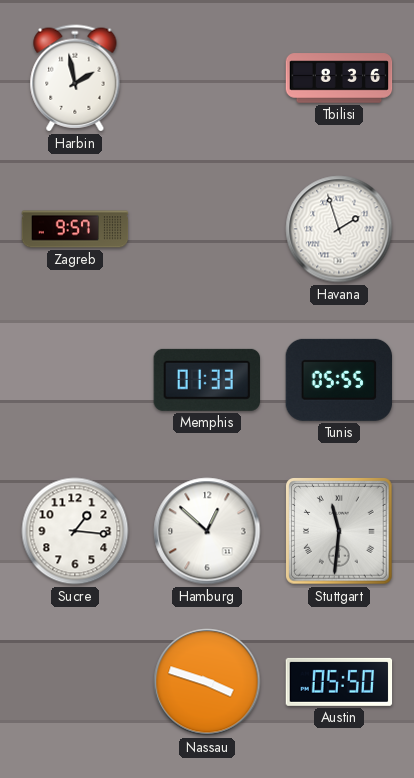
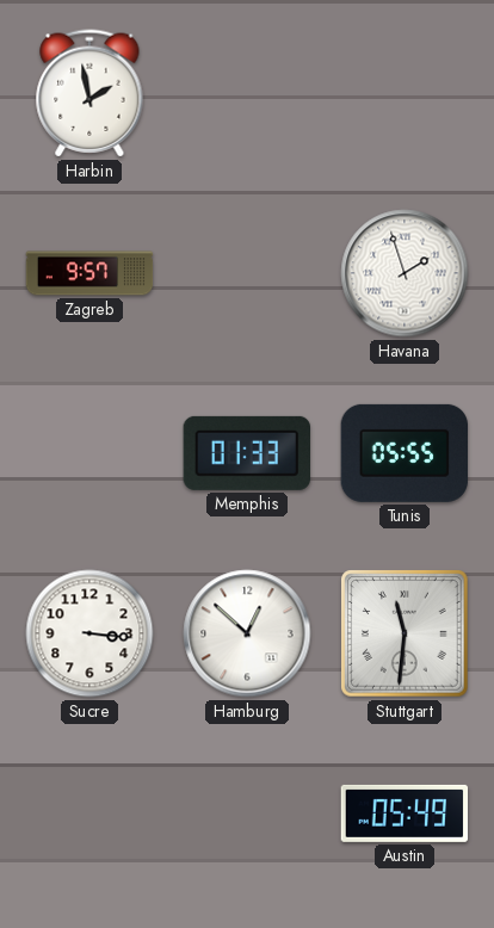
Tbilisi: 8:36 -> none (339, 78)
Sucre: 1:16 -> 3:16 (89, 633)
Nassau: 3:48 -> none (207, 682)
Austin: 05:50 -> 05:49 (405, 813)
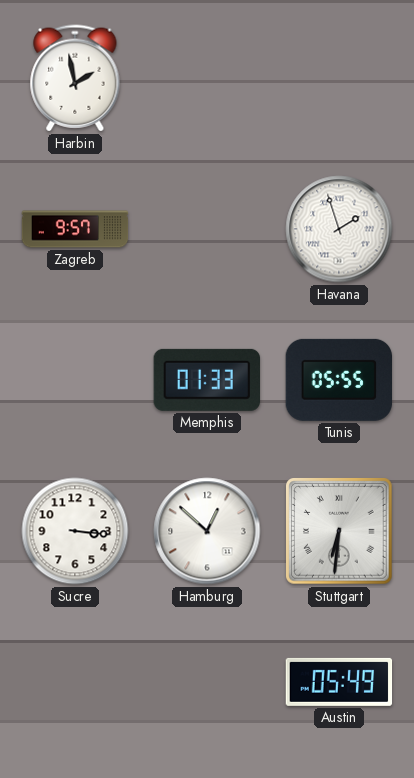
Stuttgart: 11:31 -> 6:31 (339, 531)
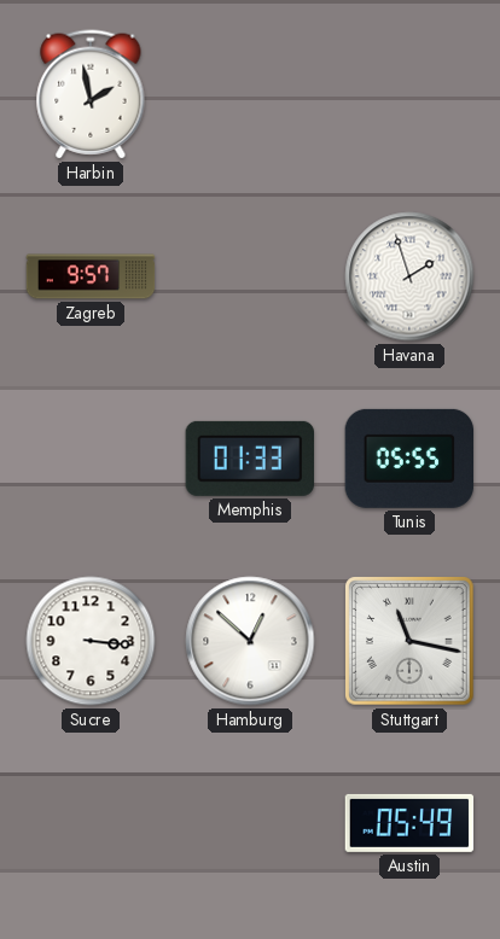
Stuttgart: 6:31 -> 11:17 (409, 641)
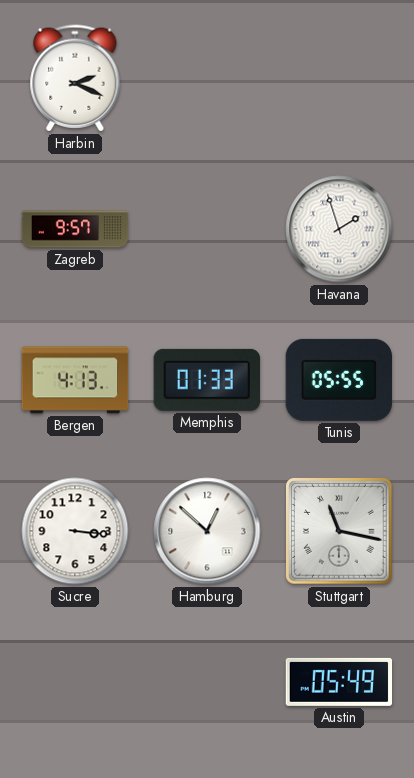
Harbin: 1:58 -> 2:19 (75, 78)
Bergen: none -> 4:13 (75, 380)
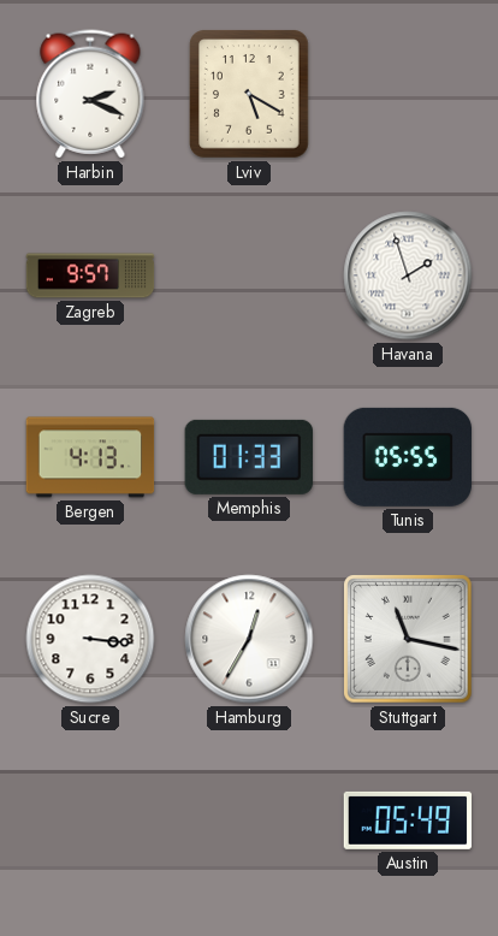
Lviv: none -> 5:20 (249, 94)
Hamburg: 12:52 -> 12:35 (249, 639)
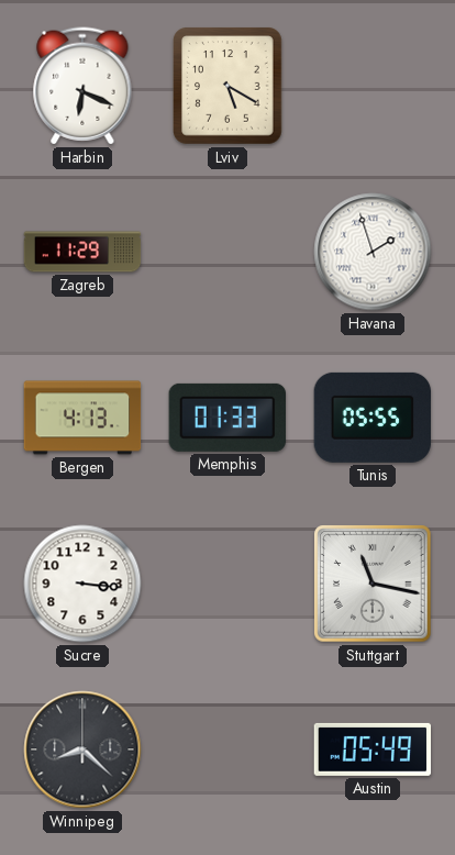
Harbin: 2:19 -> 6:19 (82, 86)
Zagreb: 9:57 -> 11:29 (82, 252)
Hamburg: 12:35 -> none (249, 639)
Winnipeg: none -> 8:22 (82, 749)
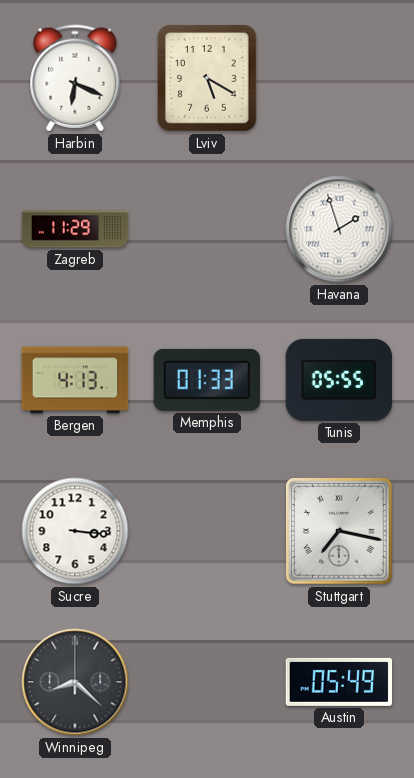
Stuttgart: 11:17 -> 7:17 (339, 531)
